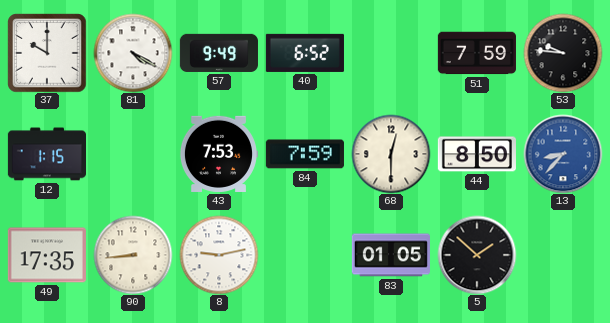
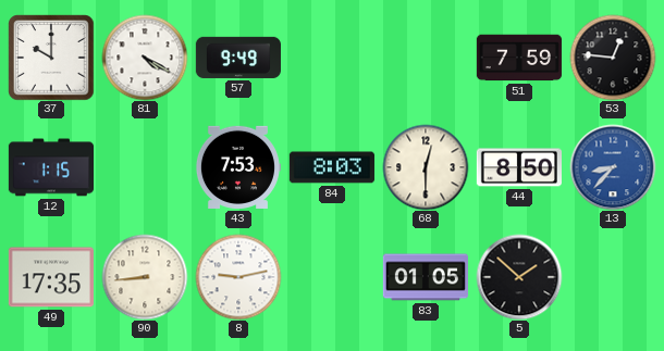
40: 6:52 -> none (305, 53)
53: 9:46 -> 12:46 (613, 58)
84: 7:59 -> 8:03 (332, 167)
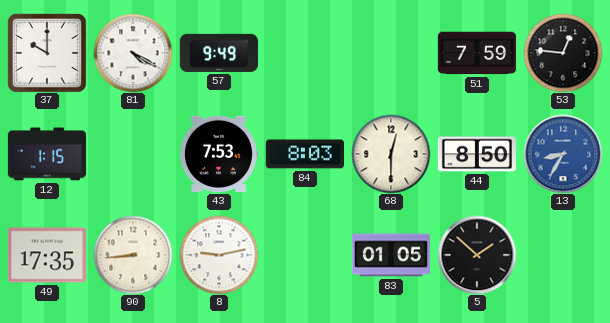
13: 8:37 -> 8:35 (563, 154)
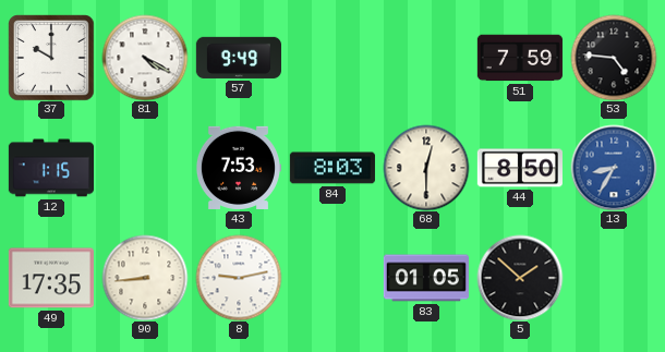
53: 12:46 -> 4:46 (614, 58)
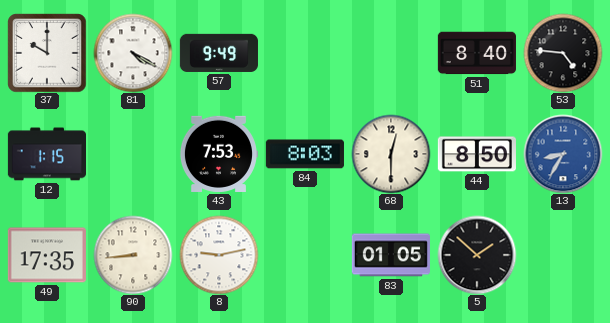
51: 7:59 -> 8:40 (477, 53)
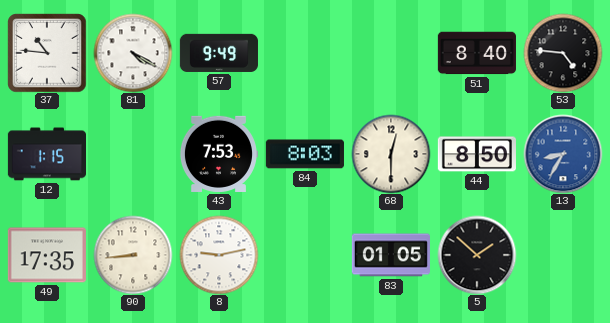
37: 10:00 -> 10:46 (47, 53)
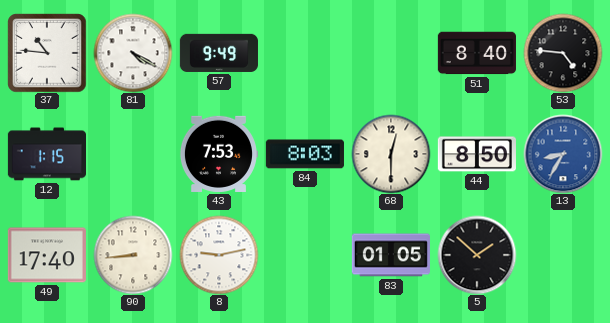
49: 17:35 -> 17:40 (47, 255)
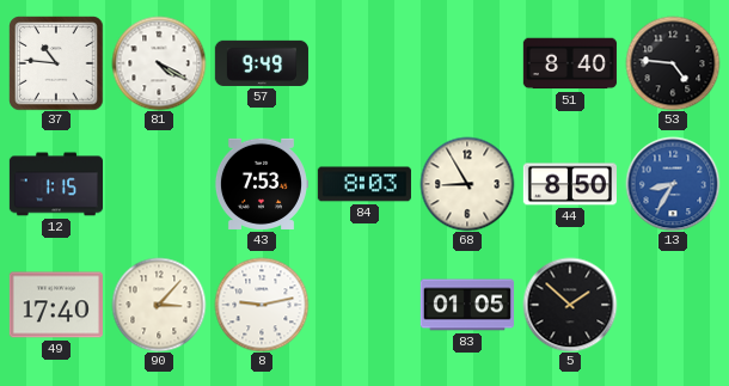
68: 12:30 -> 8:55 (467, 184)
90: 8:44 -> 3:07 (159, 305)
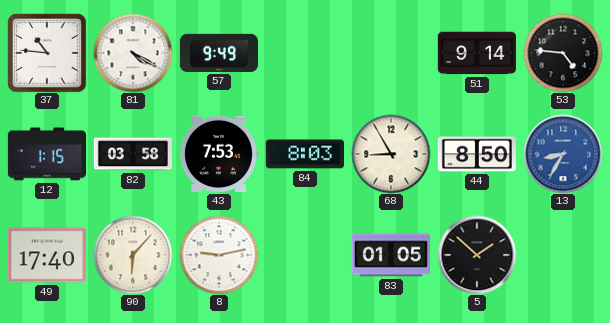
51: 8:40 -> 9:14 (477, 53)
82: none -> 03:58 (133, 154)
90: 3:07 -> 6:07 (133, 255)
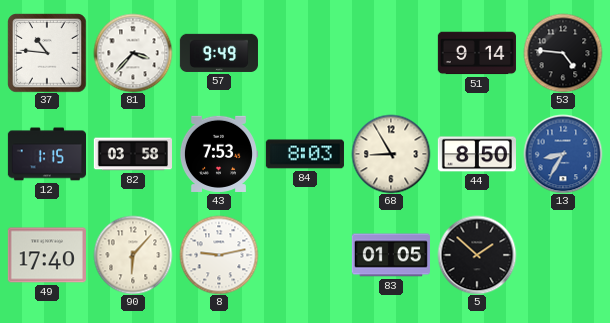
81: 4:20 -> 3:37 (133, 53)
